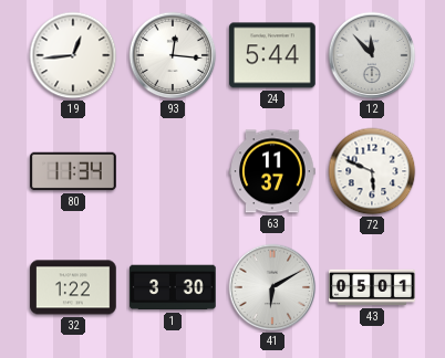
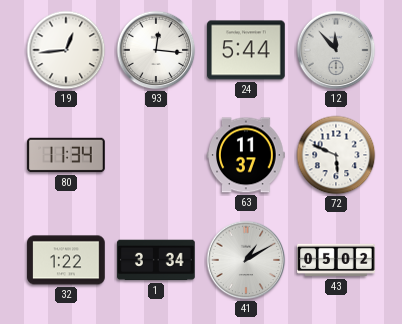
1: 3:30 -> 3:34 (156, 260)
41: 6:10 -> 1:10 (246, 260)
43: 05:01 -> 05:02 (336, 260)
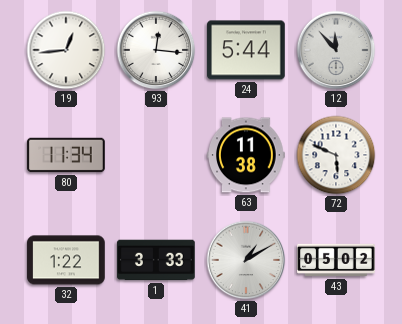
63: 11:37 -> 11:38 (246, 155)
1: 3:34 -> 3:33 (156, 260)
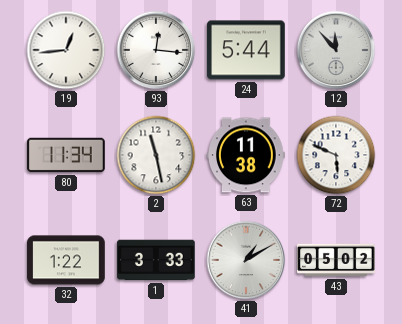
2: none -> 11:28 (156, 155)
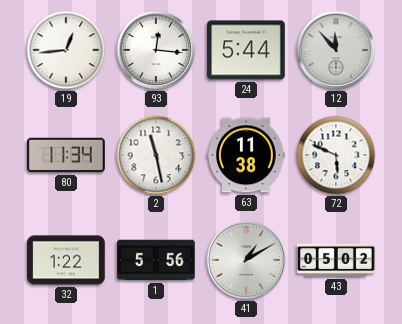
1: 3:33 -> 5:56 (156, 260)
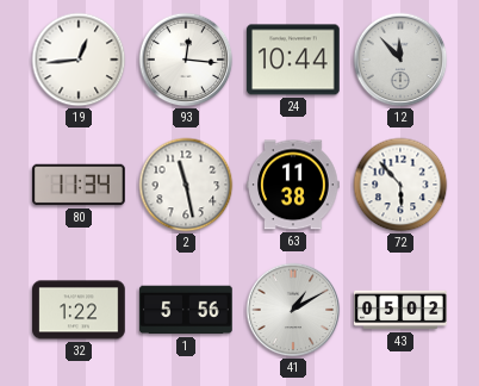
24: 5:44 -> 10:44 (293, 60)
72: 5:49 -> 5:53 (400, 185)
